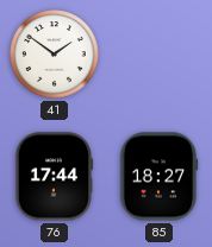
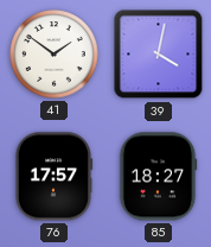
39: none -> 4:02 (159, 55)
76: 17:44 -> 17:57 (53, 177)
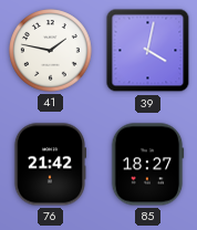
41: 1:51 -> 1:47 (51, 51)
76: 17:57 -> 21:42 (50, 165)
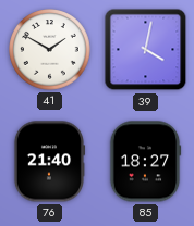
41: 1:47 -> 1:50 (50, 50)
76: 21:42 -> 21:40 (49, 162)
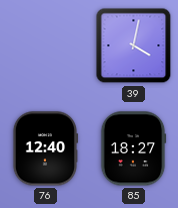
41: 1:50 -> none (50, 50)
76: 21:40 -> 12:40 (45, 149)
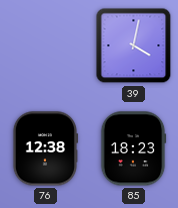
76: 12:40 -> 12:38 (45, 149)
85: 18:27 -> 18:23 (133, 149)
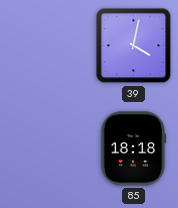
76: 12:38 -> none (45, 149)
85: 18:23 -> 18:18 (133, 149)
